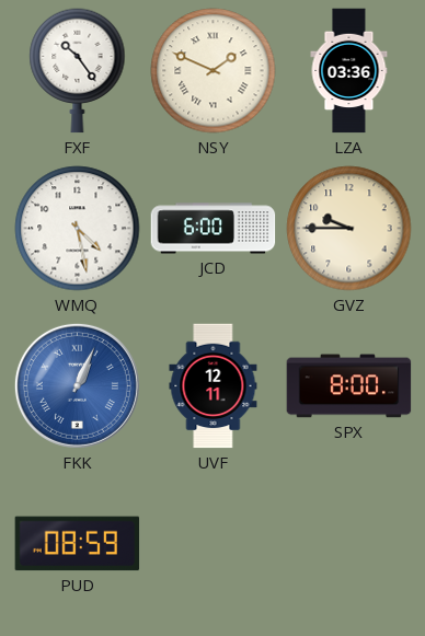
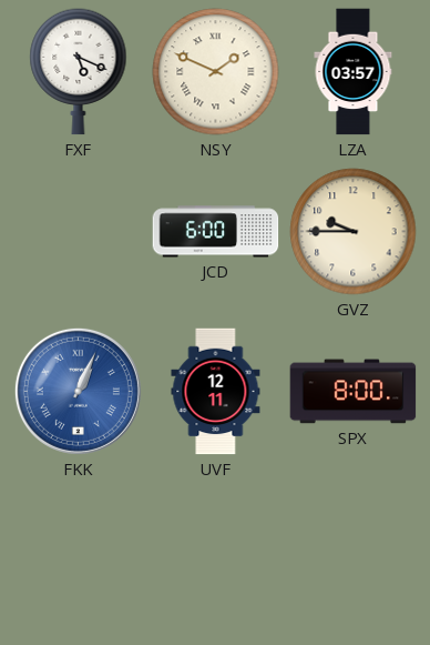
FXF: 10:24 -> 5:19 (79, 72)
LZA: 03:36 -> 03:57 (354, 72)
WMQ: 4:28 -> none (78, 229)
PUD: 08:59 -> none (78, 544)
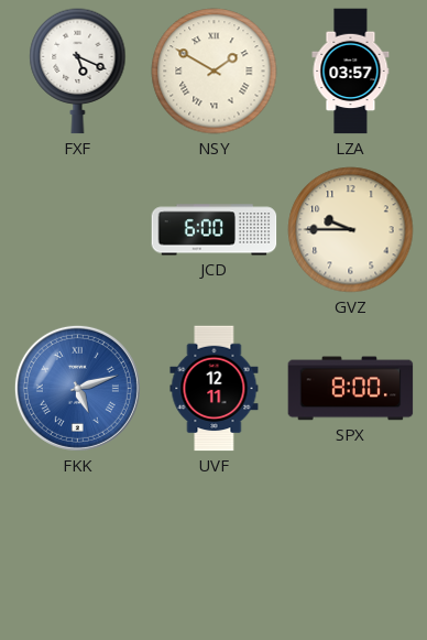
NSY: 1:49 -> 1:50 (215, 72)
FKK: 1:04 -> 5:12 (77, 388)
